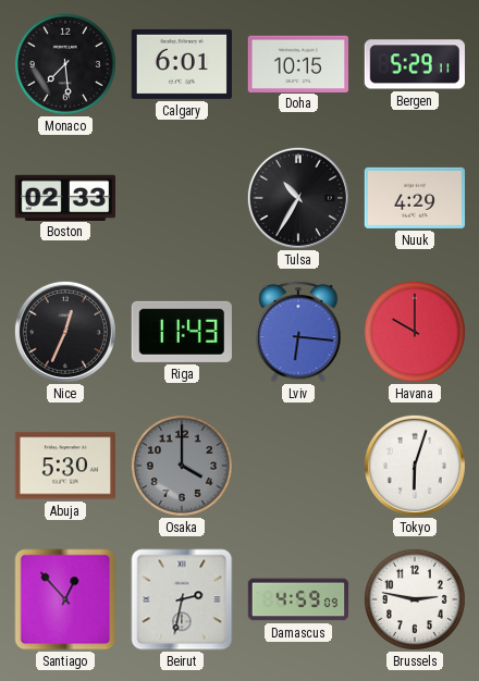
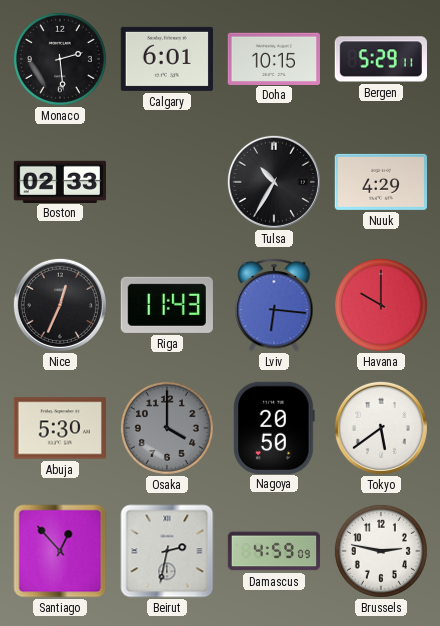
Monaco: 7:29 -> 2:29 (60, 59)
Nagoya: none -> 20:50 (274, 427)
Tokyo: 6:03 -> 5:39 (381, 428)
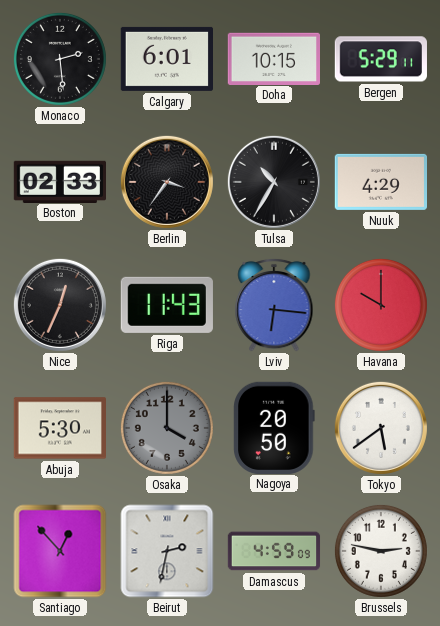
Berlin: none -> 3:36 (167, 182)
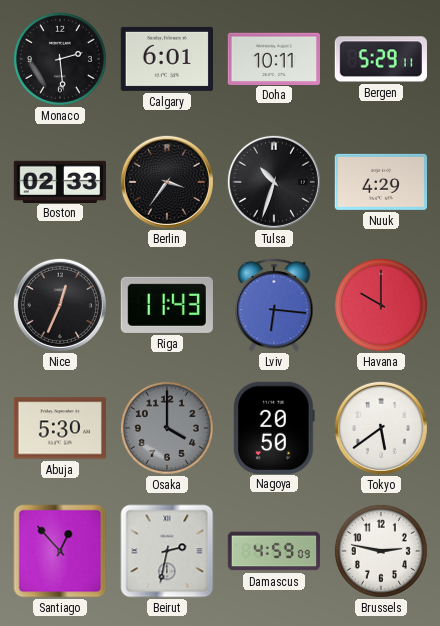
Doha: 10:15 -> 10:11 (273, 58)
Tulsa: 10:35 -> 10:33 (274, 182)
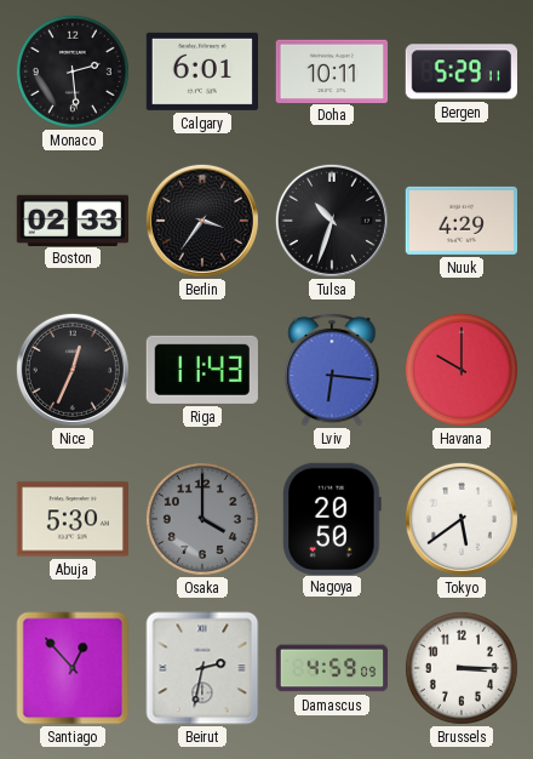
Brussels: 2:47 -> 3:15 (462, 668)
